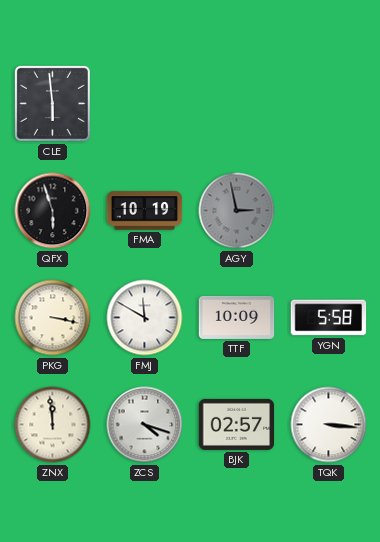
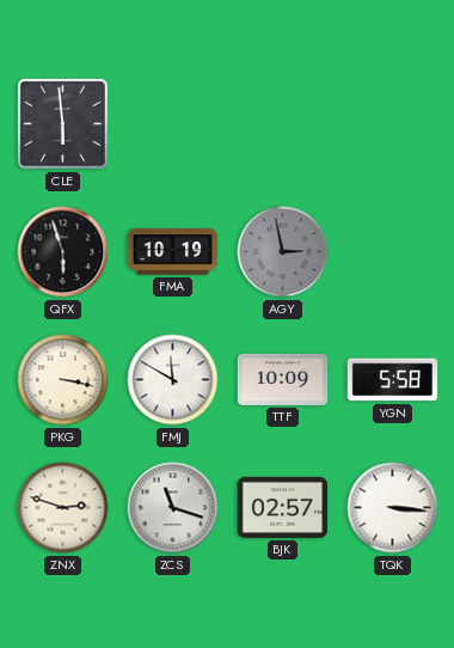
ZNX: 11:59 -> 2:48 (63, 508)
ZCS: 4:18 -> 11:18 (173, 508)
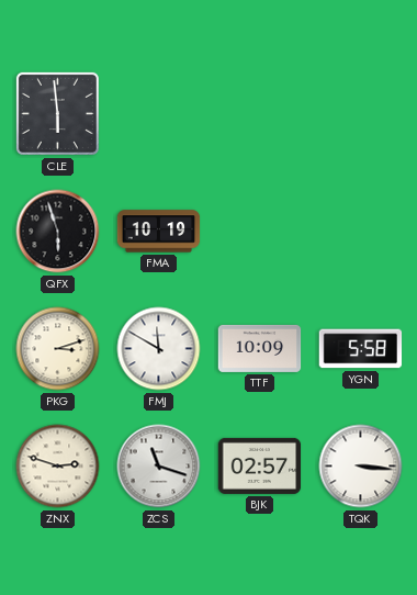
AGY: 2:58 -> none (283, 252)
PKG: 3:17 -> 3:12 (58, 349)
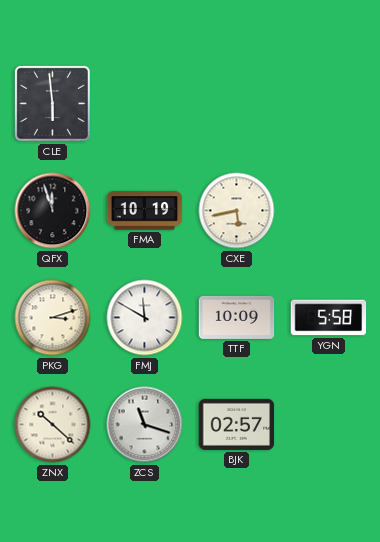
QFX: 5:57 -> 11:57 (53, 211)
CXE: none -> 5:43 (237, 211)
ZNX: 2:48 -> 10:22 (53, 425)
TQK: 3:16 -> none (361, 467)
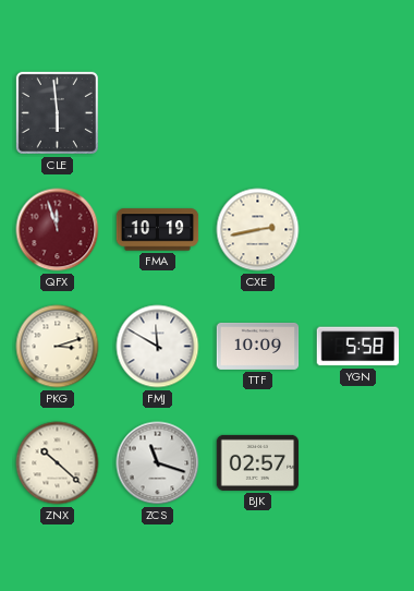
QFX dial: black -> burgundy (58, 230)
CXE: 5:43 -> 2:43 (258, 230)
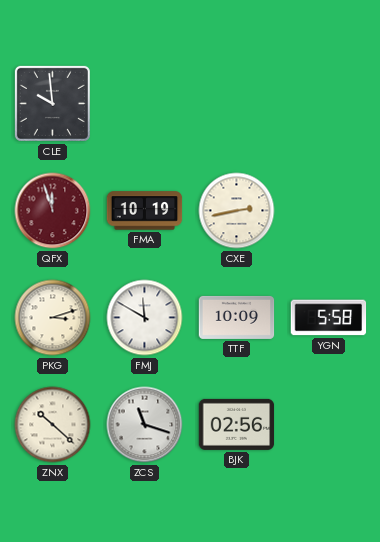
CLE: 5:59 -> 9:59 (52, 103)
BJK: 02:57 -> 02:56 (237, 424)
